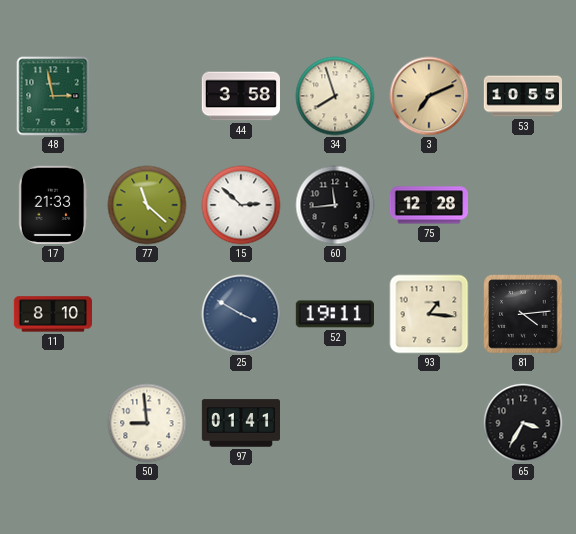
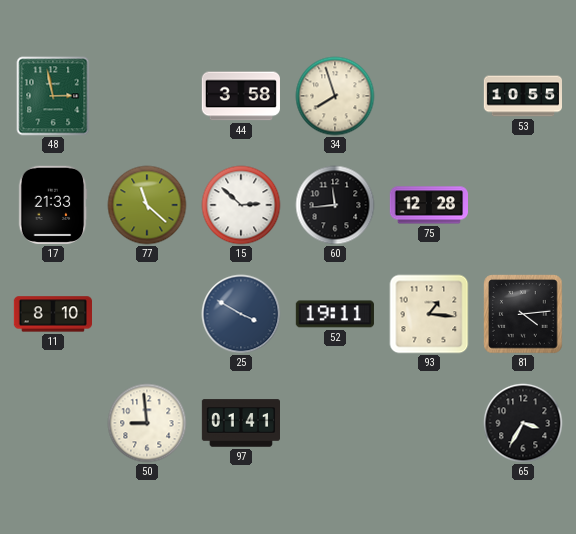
3: 7:11 -> none (429, 96)
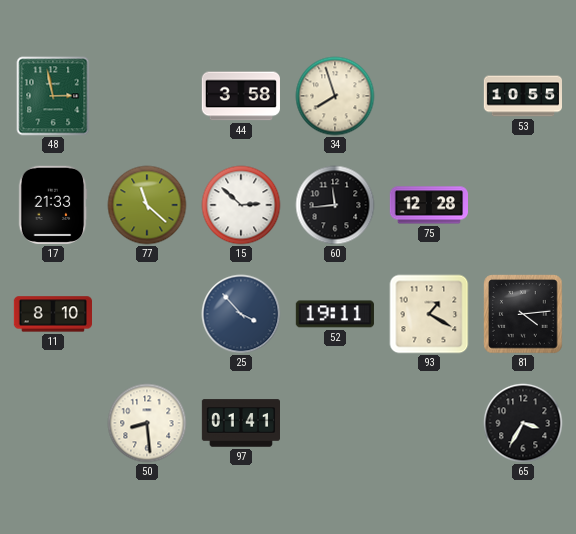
25: 3:50 -> 3:53 (241, 314)
93: 1:16 -> 1:20 (429, 314)
50: 8:59 -> 8:29 (147, 423)
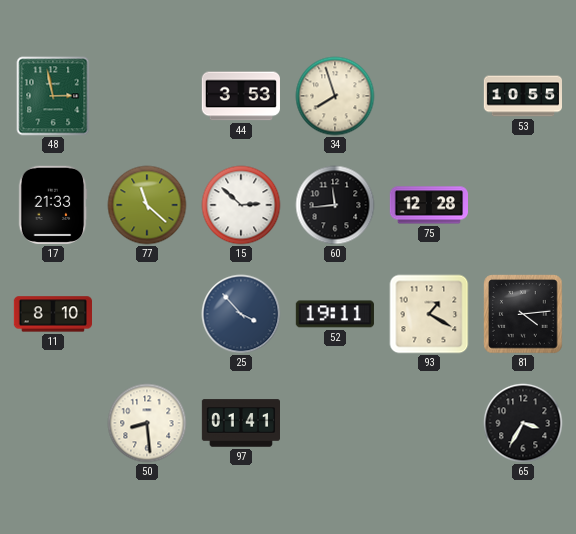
44: 3:58 -> 3:53 (241, 96)
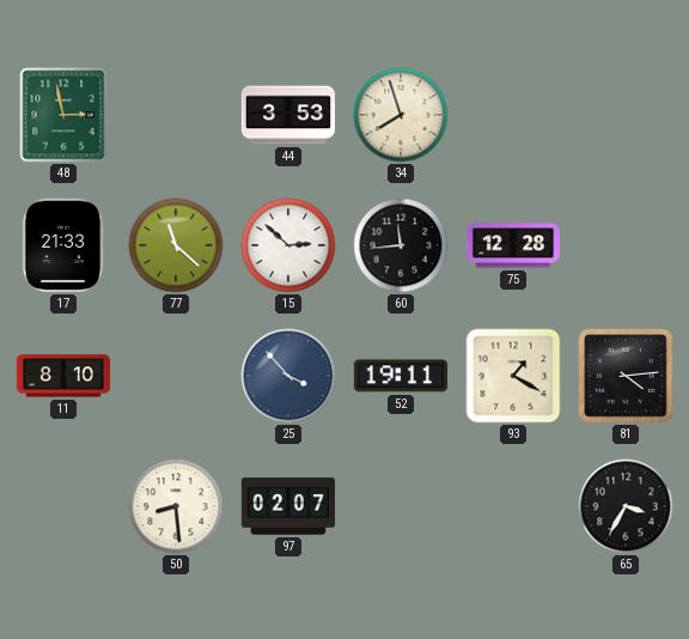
53: 10:55 -> none (522, 96)
97: 01:41 -> 02:07 (287, 506)
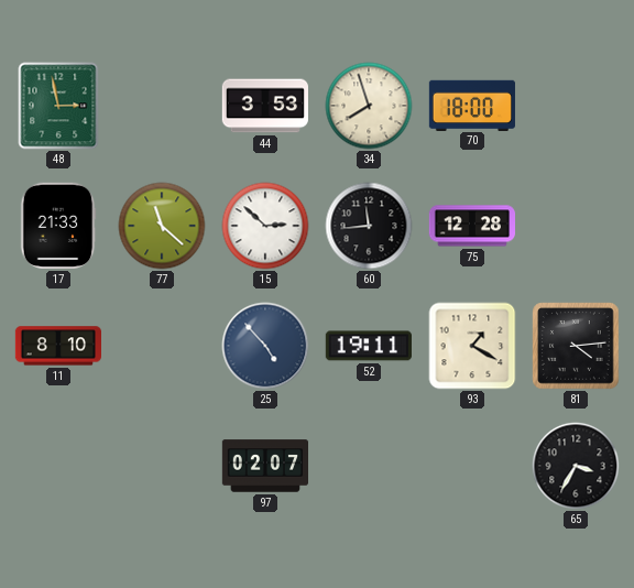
70: none -> 18:00 (471, 105)
25: 3:53 -> 4:53 (265, 346)
50: 8:29 -> none (176, 506)
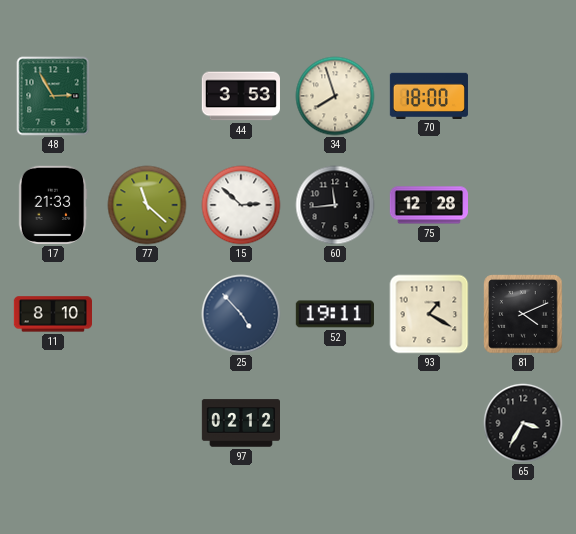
48: 2:58 -> 2:55 (53, 96)
81: 4:14 -> 4:11 (523, 314)
97: 02:07 -> 02:12 (240, 423)
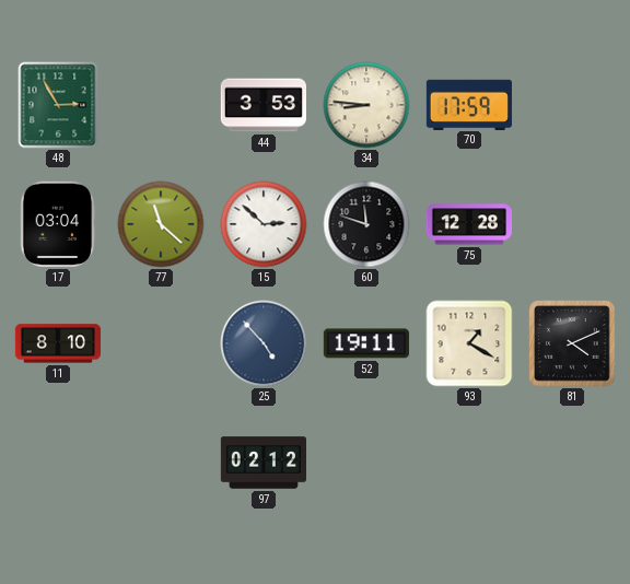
34: 7:57 -> 8:46 (366, 105)
70: 18:00 -> 17:59 (468, 104)
17: 21:33 -> 03:04 (58, 224)
60: 11:44 -> 11:48 (366, 224)
65: 3:35 -> none (523, 423)
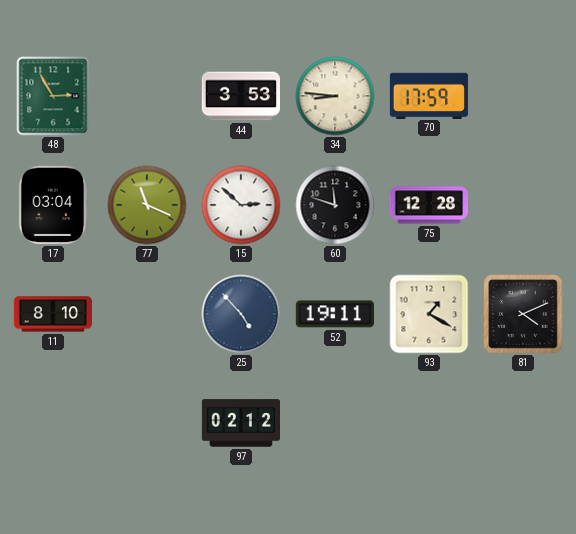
77: 11:22 -> 11:19 (147, 205)
